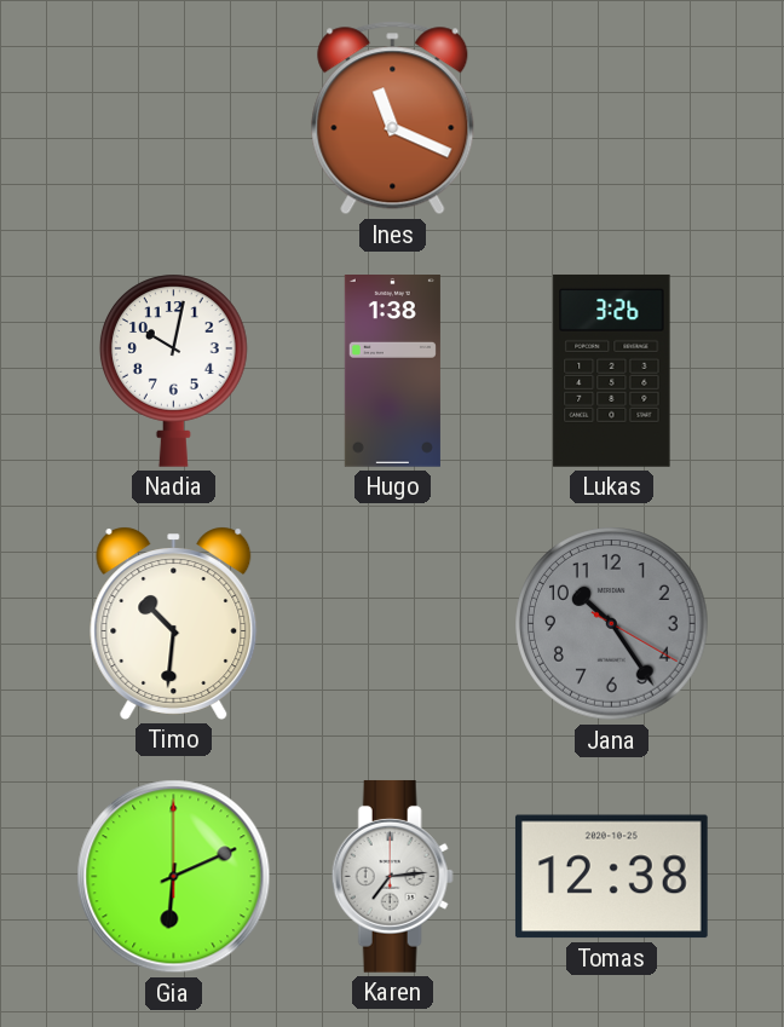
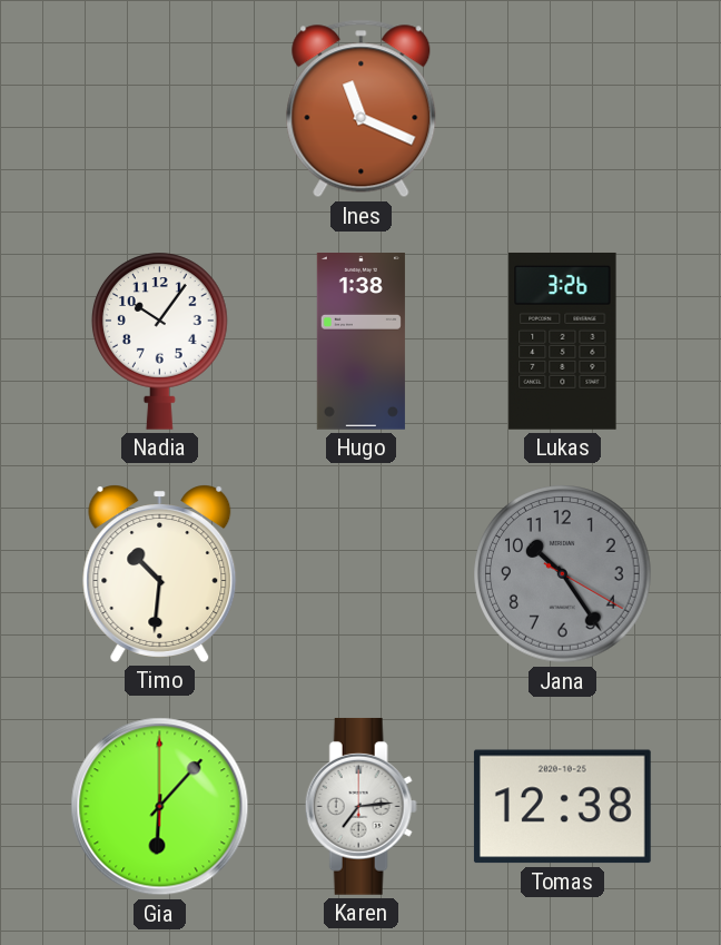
Nadia: 10:02 -> 10:06 (159, 341)
Gia: 6:11 -> 6:07 (160, 807)
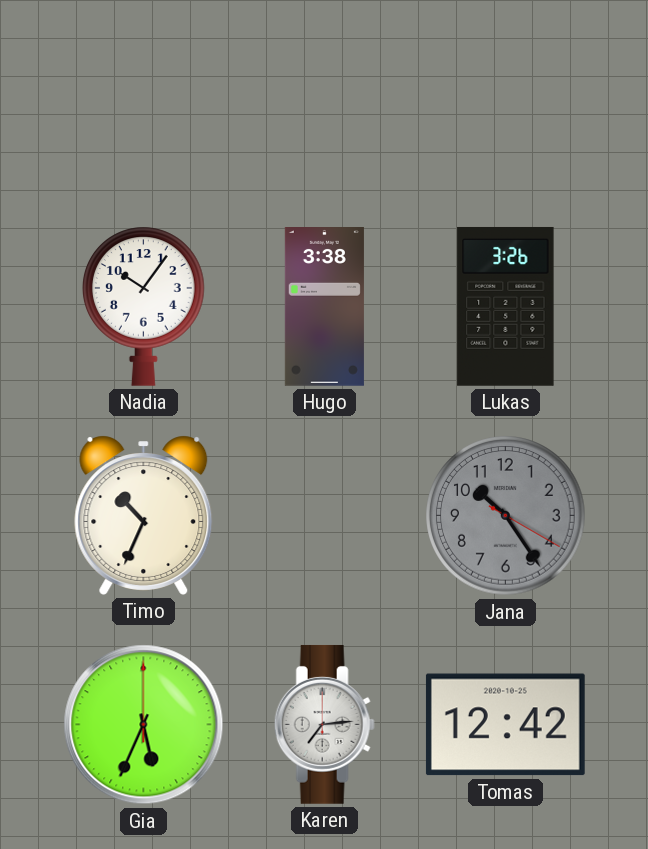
Ines: 11:19 -> none (362, 109)
Hugo: 1:38 -> 3:38 (324, 307)
Timo: 10:31 -> 10:34 (144, 515)
Gia: 6:07 -> 5:34 (144, 725)
Tomas: 12:38 -> 12:42 (505, 725)
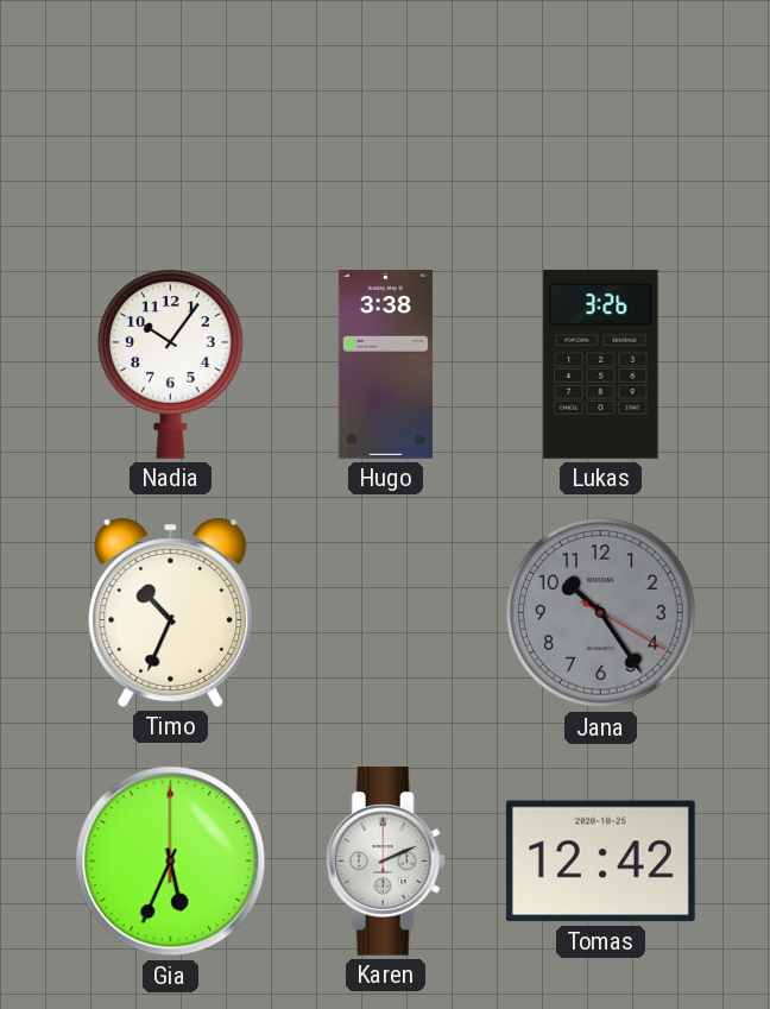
Karen: 7:14 -> 2:11 (385, 862)
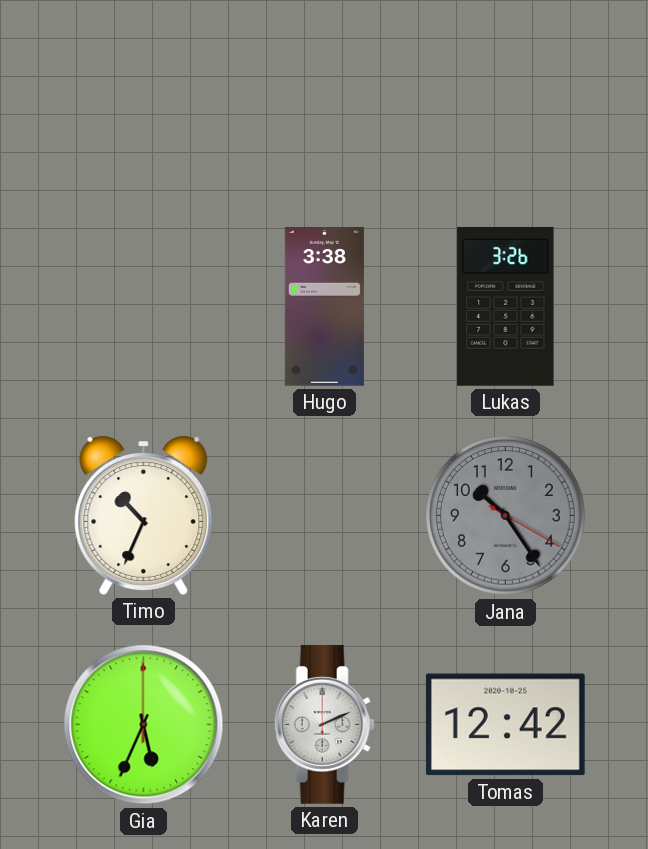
Nadia: 10:06 -> none (170, 364)
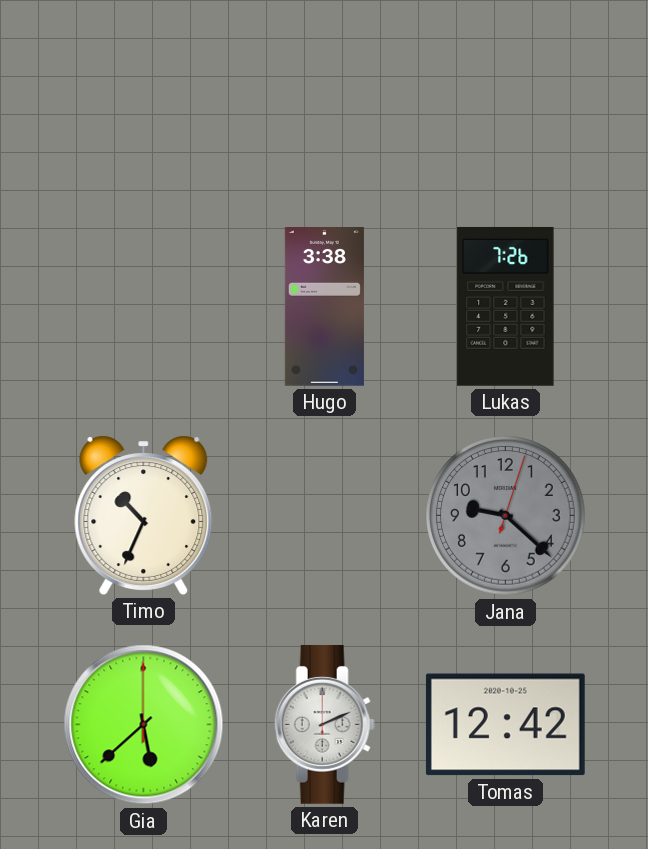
Lukas: 3:26 -> 7:26 (506, 307)
Jana: 10:24 -> 9:22 (506, 516)
Gia: 5:34 -> 5:38 (144, 725)
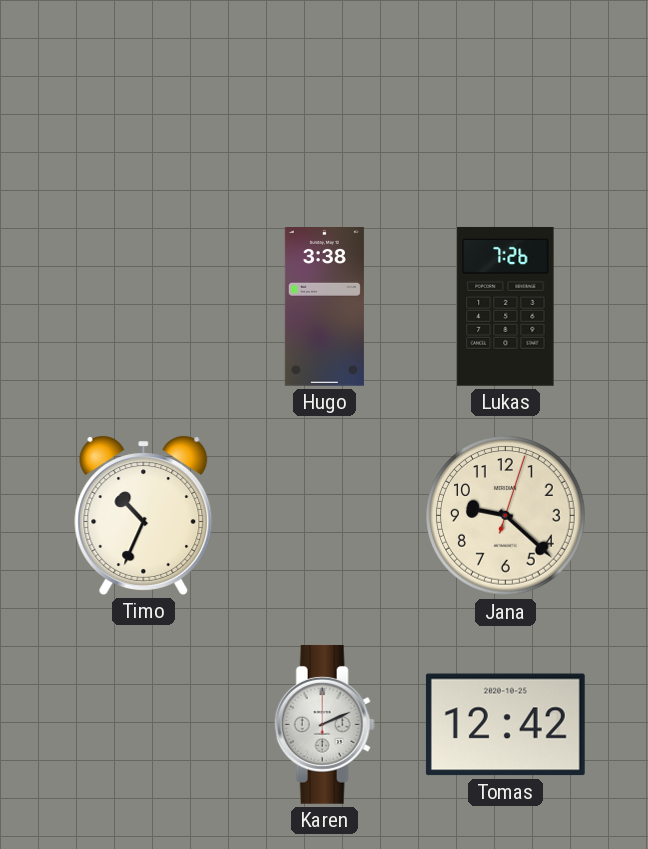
Jana dial: grey -> cream (506, 516)
Gia: 5:38 -> none (144, 725)
